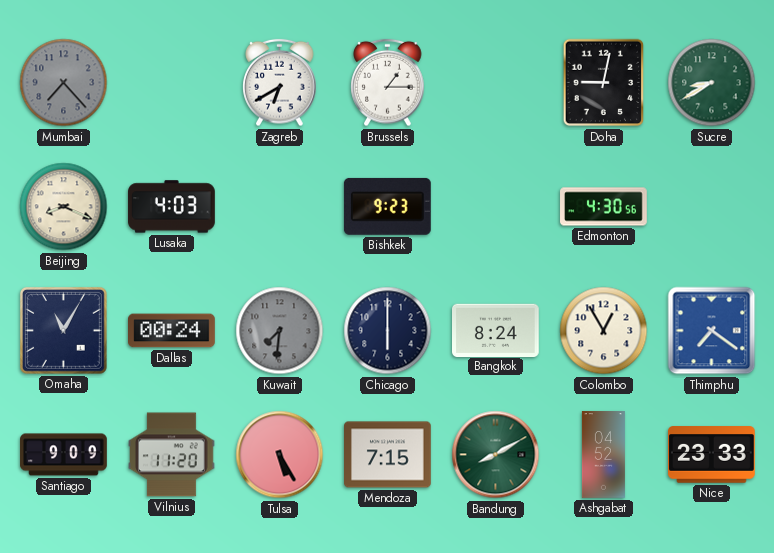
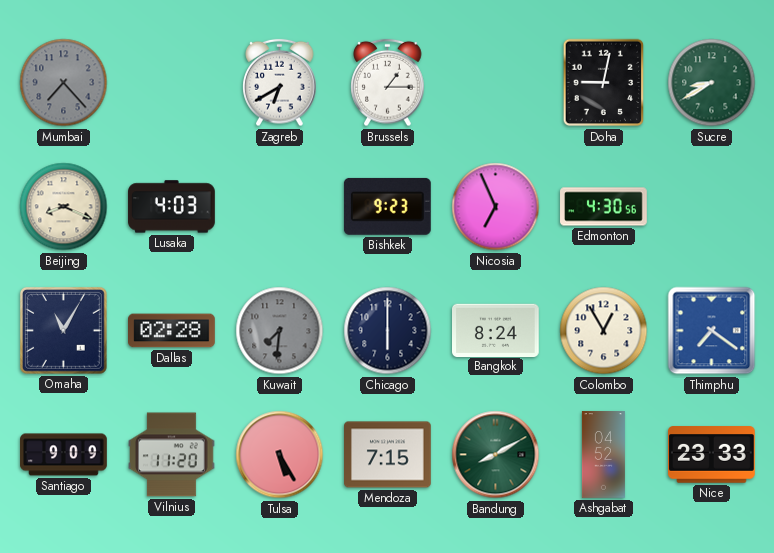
Nicosia: none -> 6:56 (496, 207)
Dallas: 00:24 -> 02:28 (172, 331)
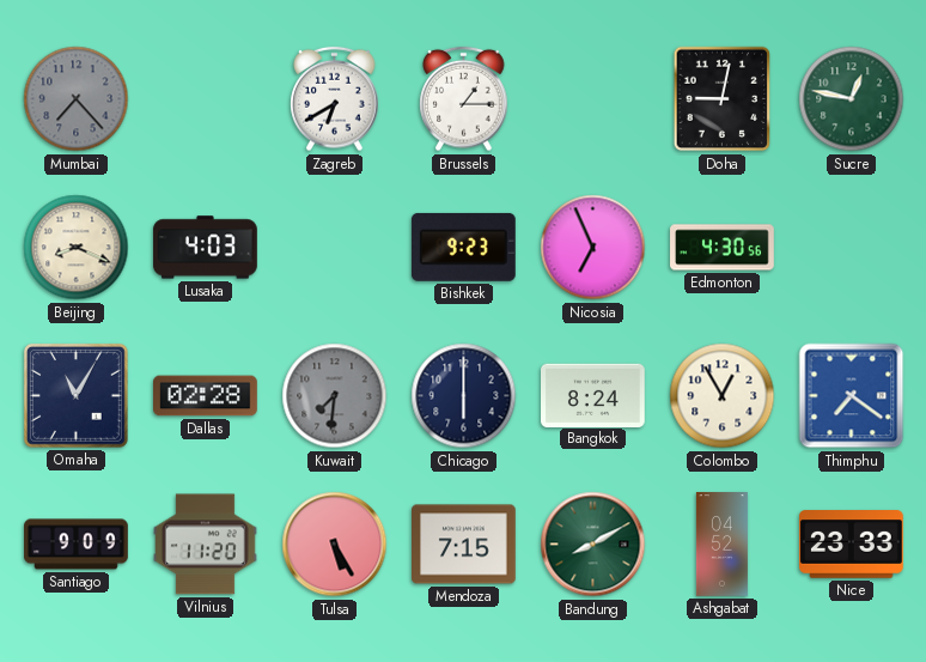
Sucre: 8:40 -> 12:47 (852, 99)
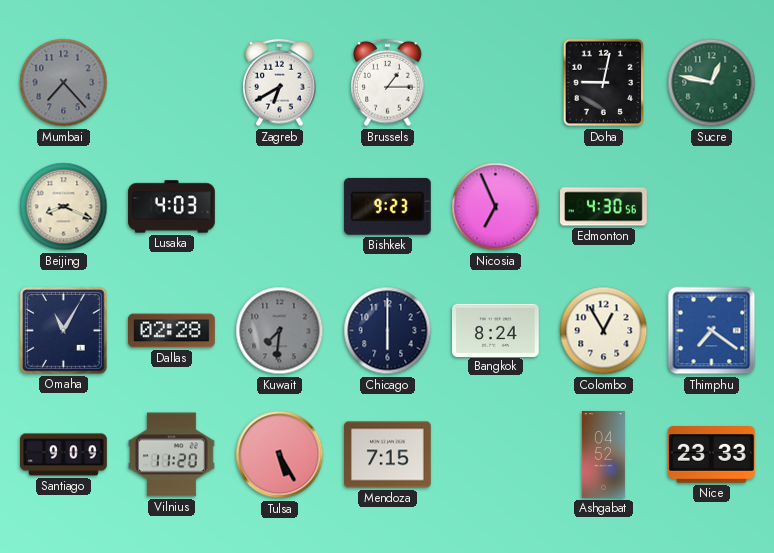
Bandung: 8:10 -> none (593, 545)
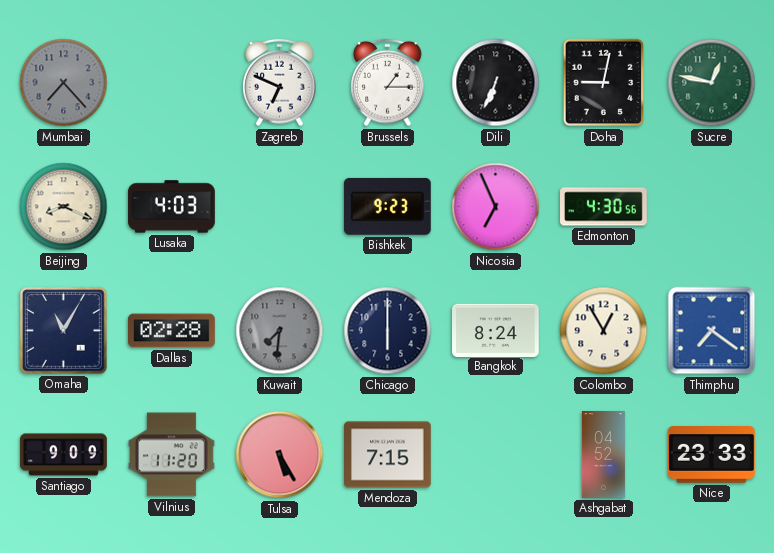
Zagreb: 6:40 -> 6:49 (280, 83)
Dili: none -> 6:34 (496, 83)
